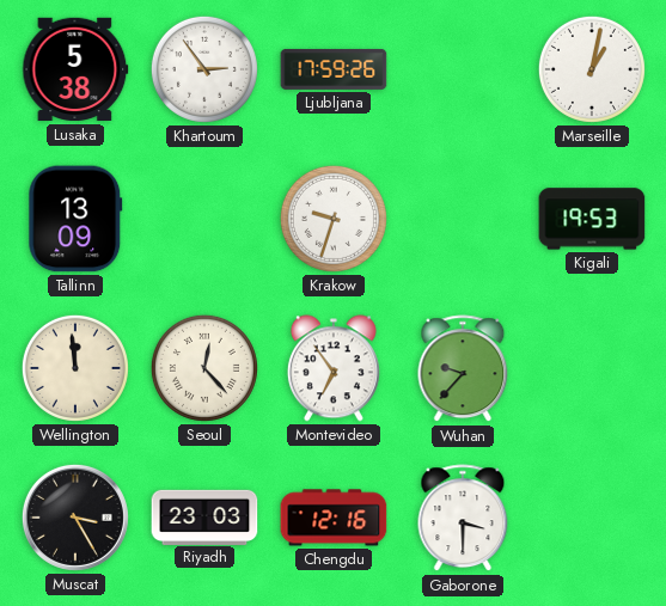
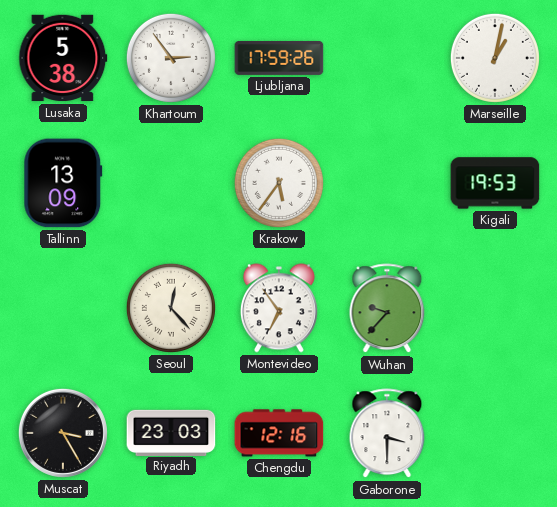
Krakow: 9:33 -> 5:36 (279, 183)
Wellington: 11:59 -> none (75, 368)
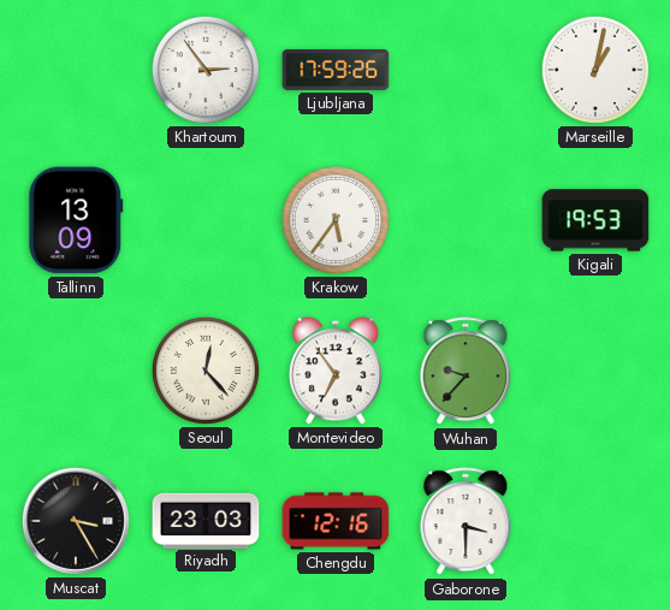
Lusaka: 5:38 -> none (63, 58)
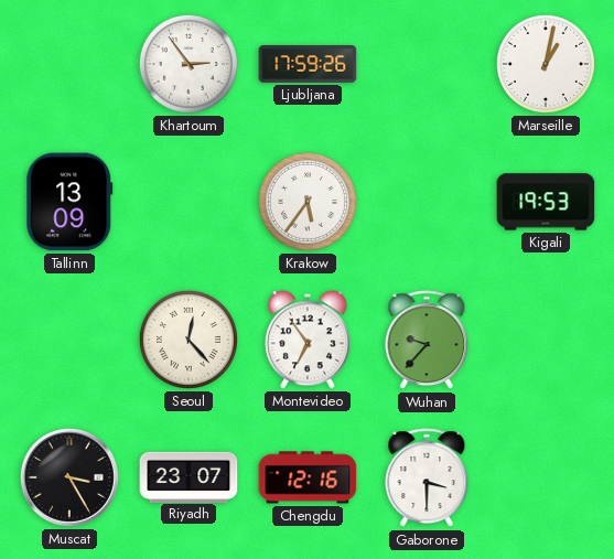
Riyadh: 23:03 -> 23:07 (188, 476)
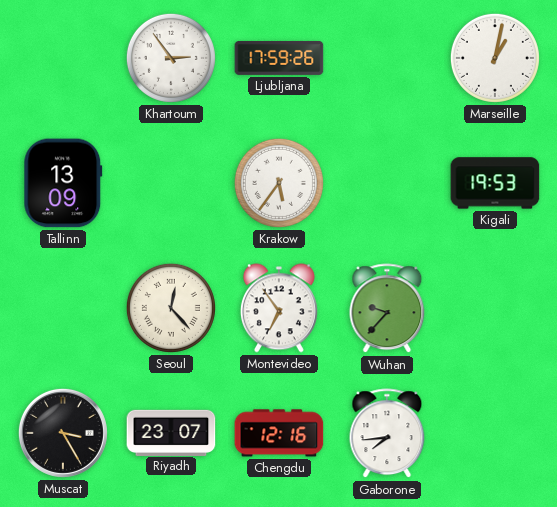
Gaborone: 3:30 -> 7:44 (387, 434)
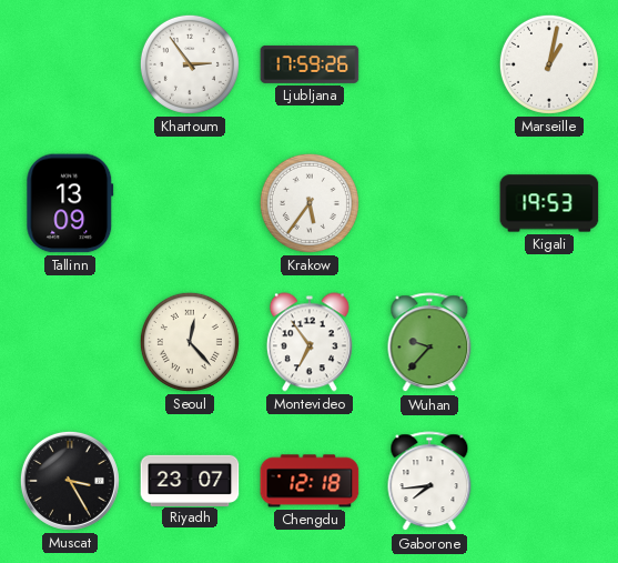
Chengdu: 12:16 -> 12:18 (310, 481)
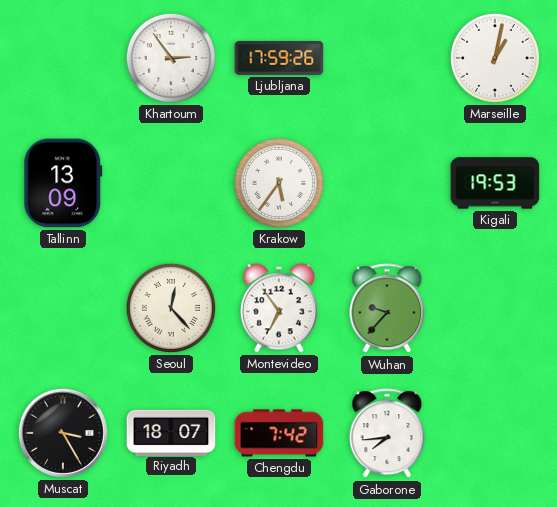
Riyadh: 23:07 -> 18:07 (171, 432)
Chengdu: 12:18 -> 7:42 (279, 433)
